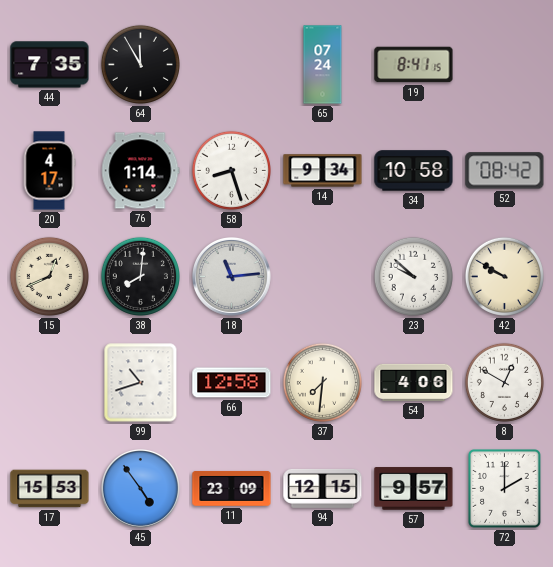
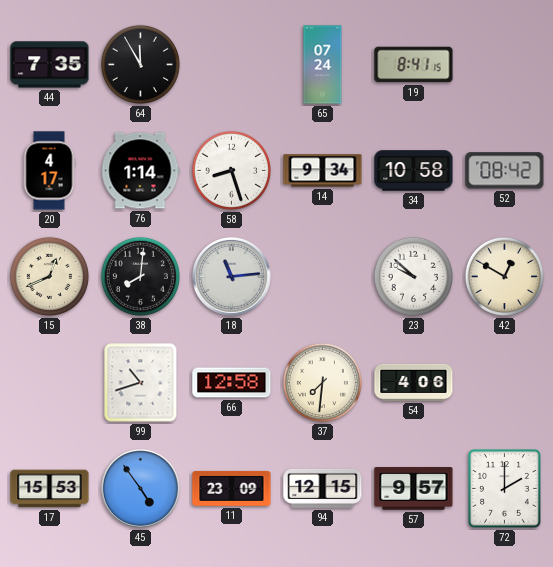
42: 9:50 -> 12:50 (504, 276)
8: 12:50 -> none (504, 382)
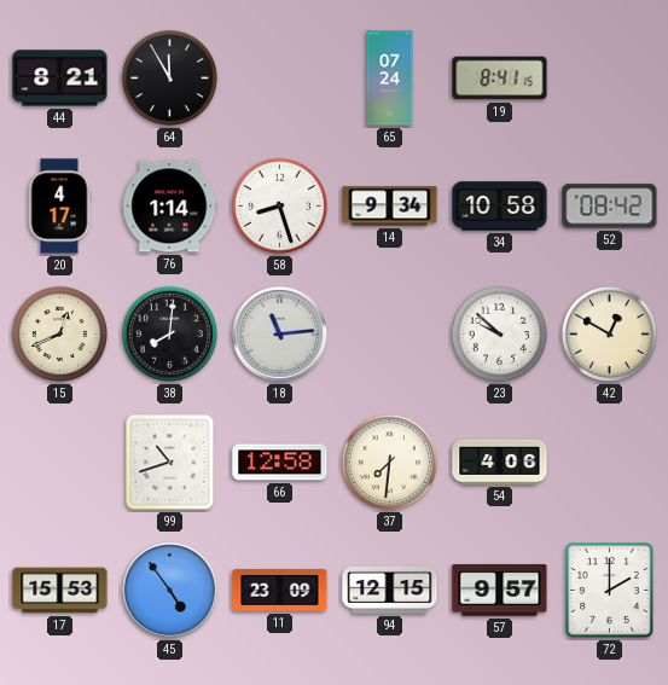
44: 7:35 -> 8:21 (60, 79)
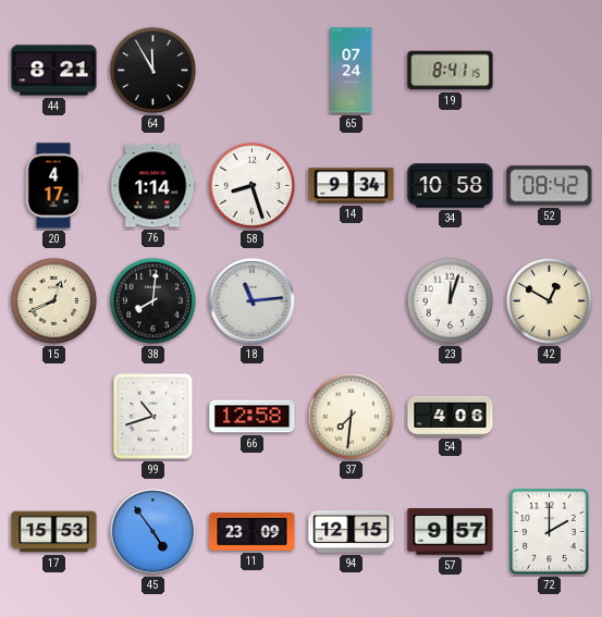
23: 9:52 -> 12:03 (450, 300)
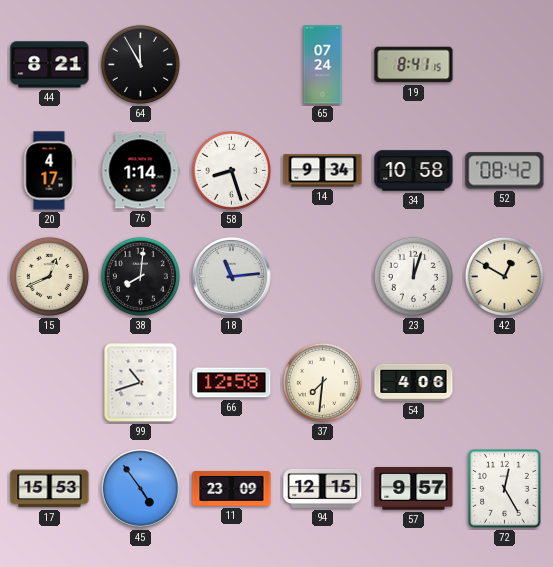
72: 2:00 -> 12:25 (505, 489)
